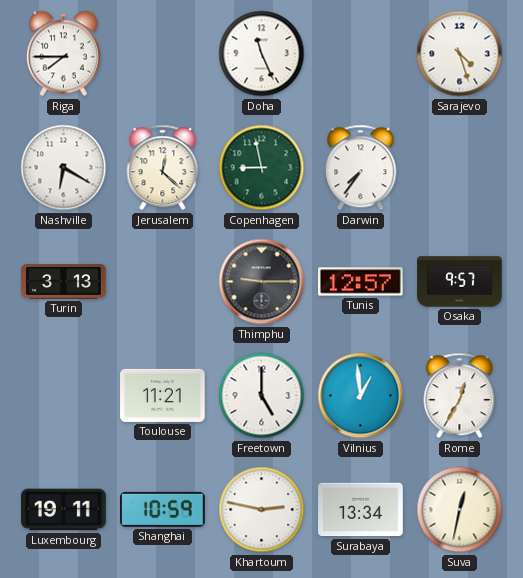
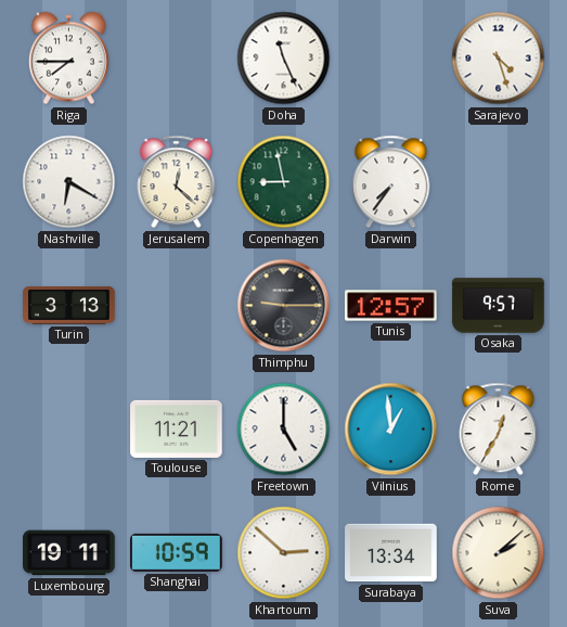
Khartoum: 2:47 -> 2:52 (284, 553)
Suva: 12:32 -> 2:08 (499, 553)
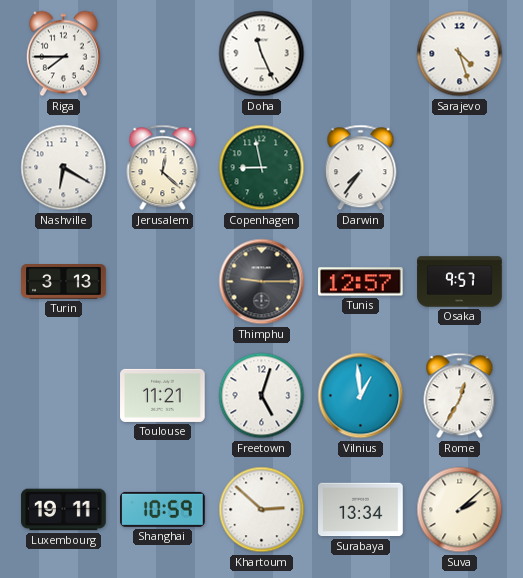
Freetown: 5:00 -> 5:03 (262, 396)
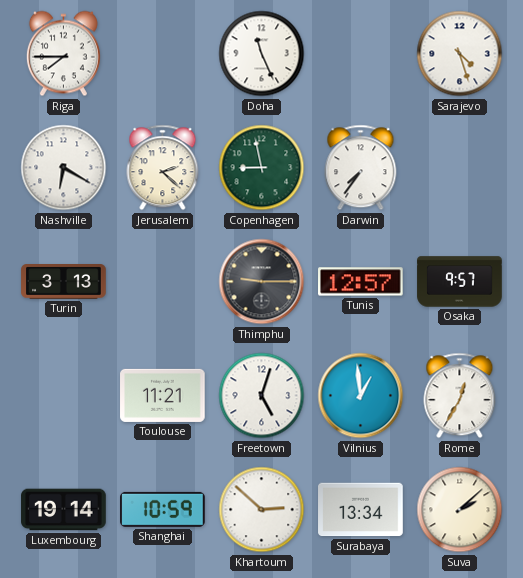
Jerusalem: 12:22 -> 2:22 (163, 168)
Luxembourg: 19:11 -> 19:14 (64, 510)
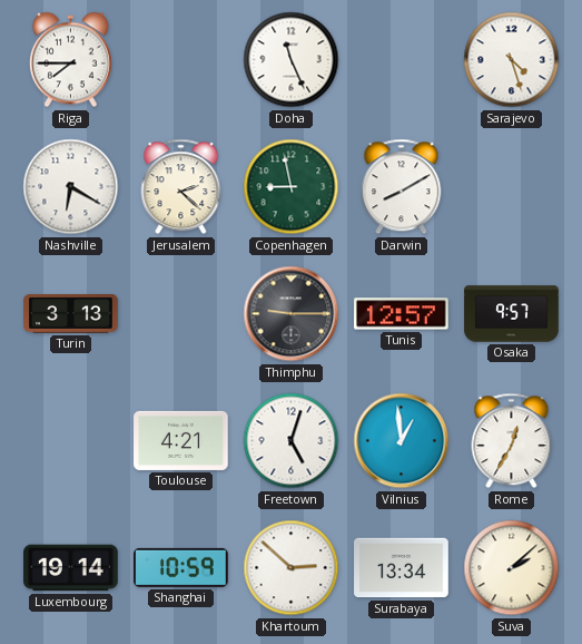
Darwin: 7:36 -> 8:10 (402, 187)
Toulouse: 11:21 -> 4:21 (181, 440)
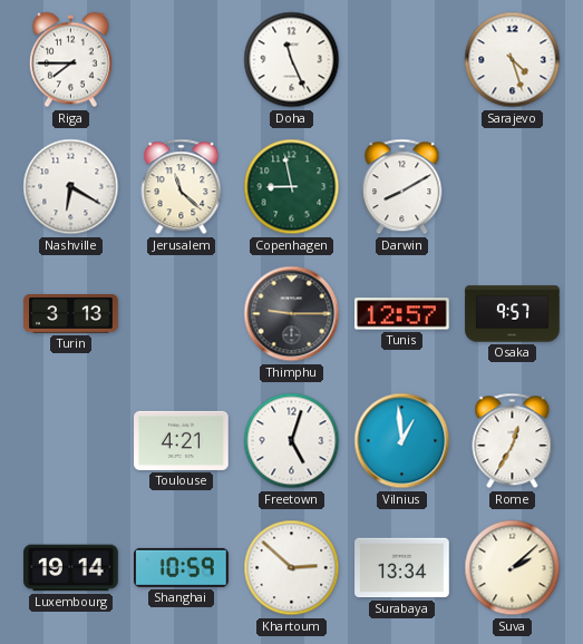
Jerusalem: 2:22 -> 11:22 (182, 187)
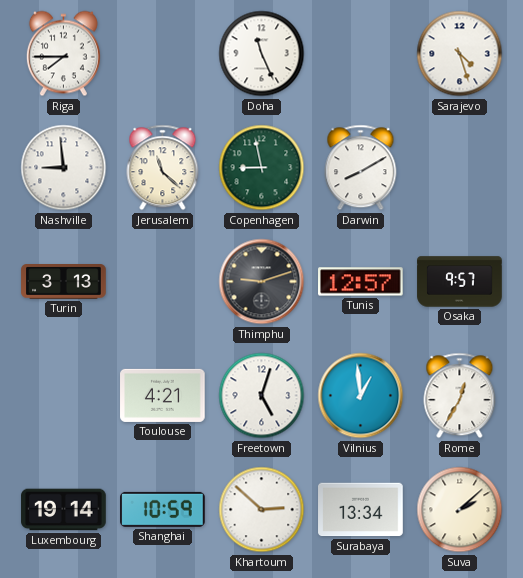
Nashville: 6:20 -> 8:59 (64, 168)
Thimphu: 9:15 -> 9:12 (262, 282)
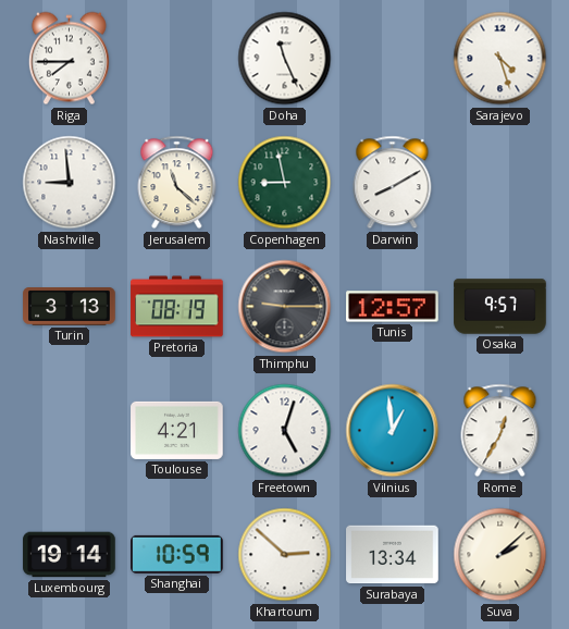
Pretoria: none -> 08:19 (177, 307)
Thimphu: 9:12 -> 9:15 (285, 307)
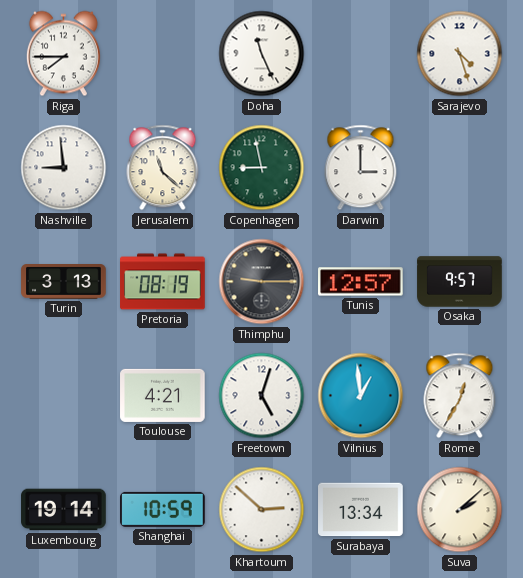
Darwin: 8:10 -> 3:00 (361, 168)
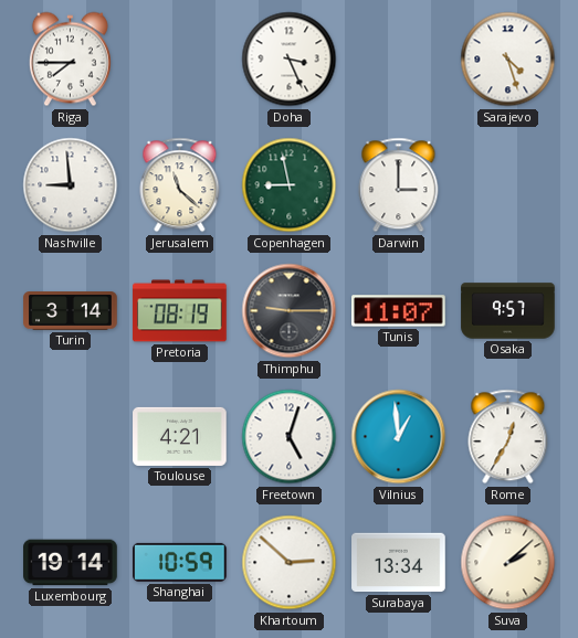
Doha: 11:26 -> 3:26 (290, 60)
Turin: 3:13 -> 3:14 (71, 311)
Tunis: 12:57 -> 11:07 (399, 311)
